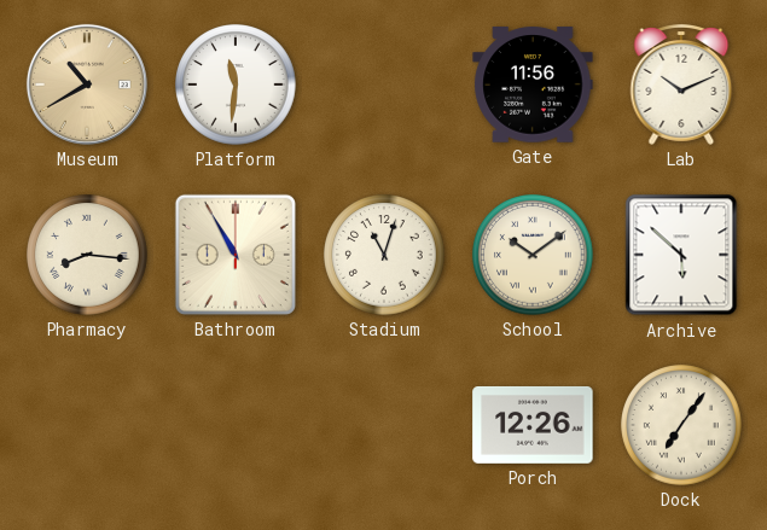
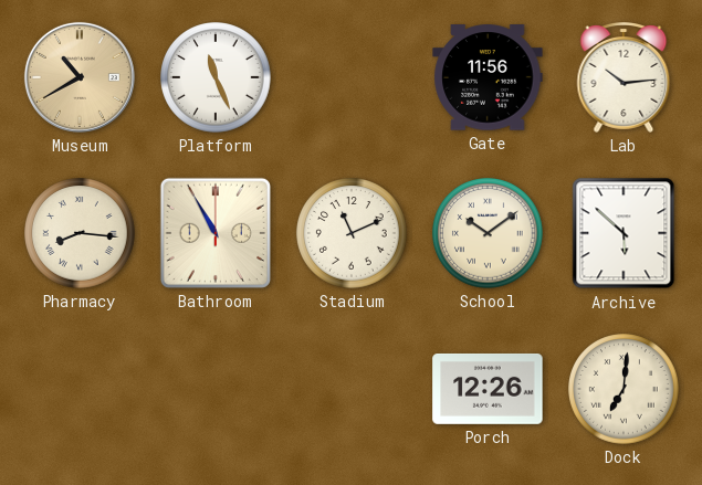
Platform: 11:31 -> 11:26 (216, 77)
Lab: 10:11 -> 10:14 (624, 78)
Stadium: 11:03 -> 11:11 (352, 233)
Dock: 7:06 -> 7:01 (624, 389)
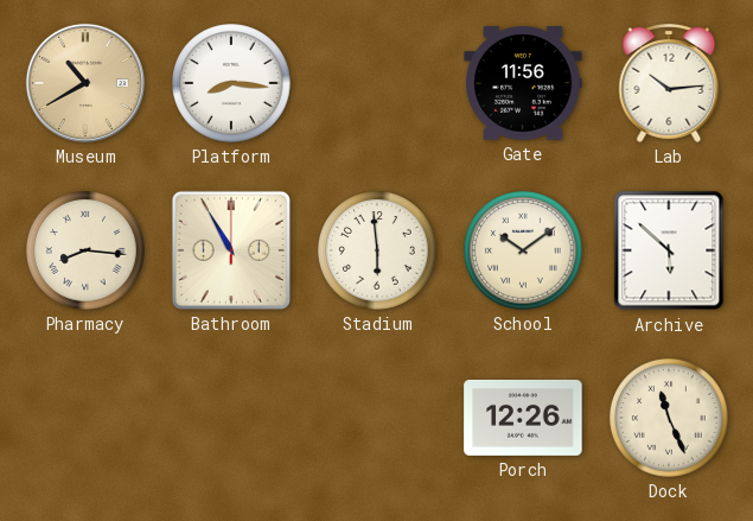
Platform: 11:26 -> 8:16 (231, 83)
Stadium: 11:11 -> 5:59 (377, 250)
Dock: 7:01 -> 11:26 (669, 418)
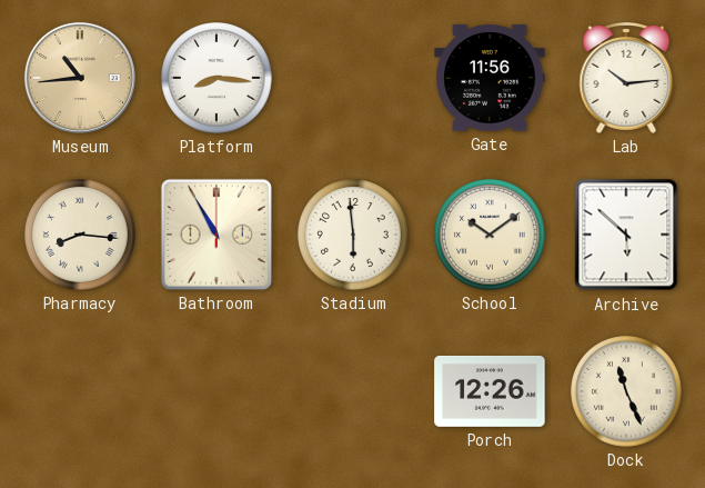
Museum: 10:40 -> 10:44 (80, 78)
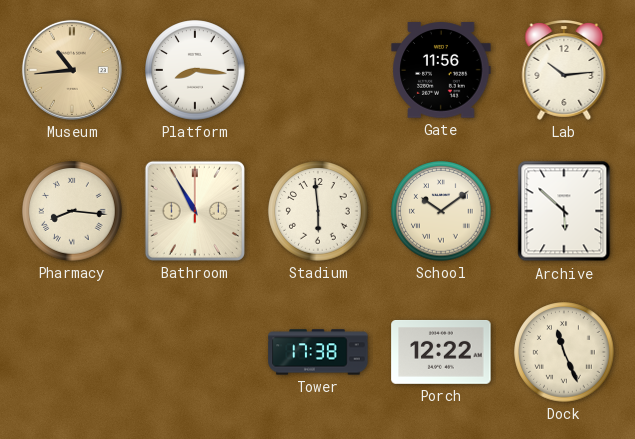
Tower: none -> 17:38 (318, 352)
Porch: 12:26 -> 12:22 (441, 352)
